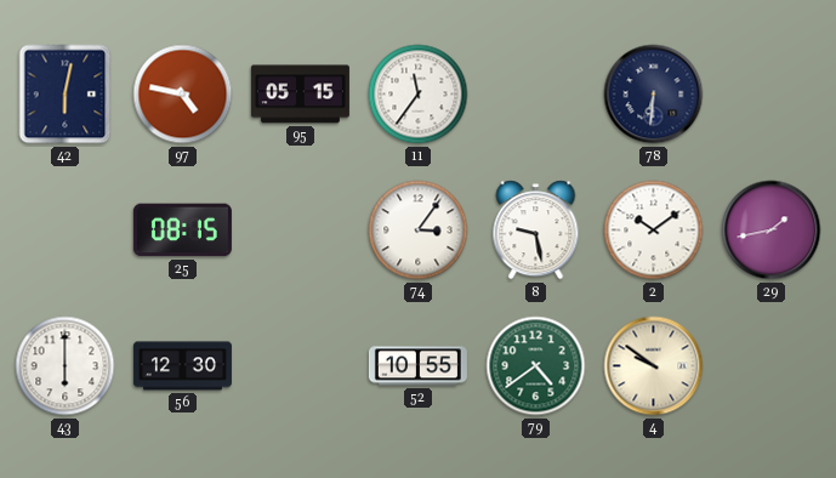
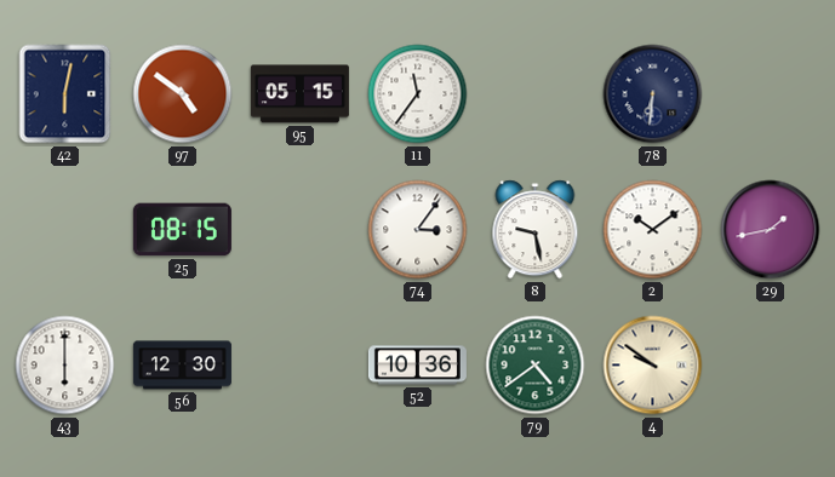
97: 4:47 -> 4:51 (183, 94)
52: 10:55 -> 10:36 (417, 366)
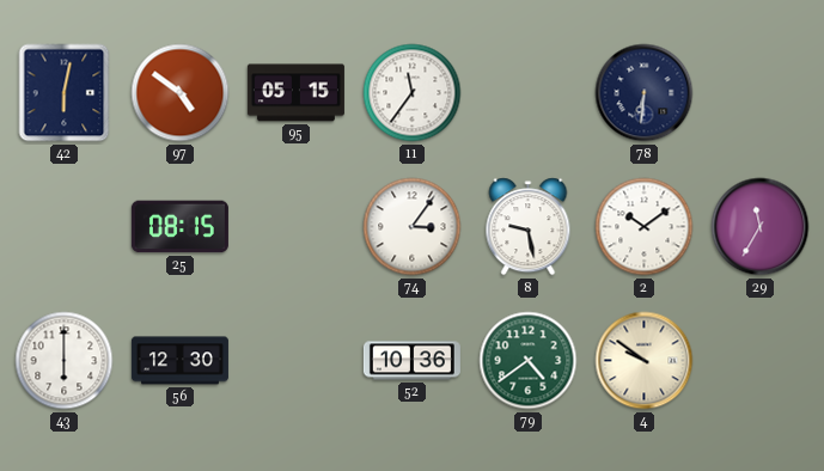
29: 1:43 -> 11:35 (761, 227)
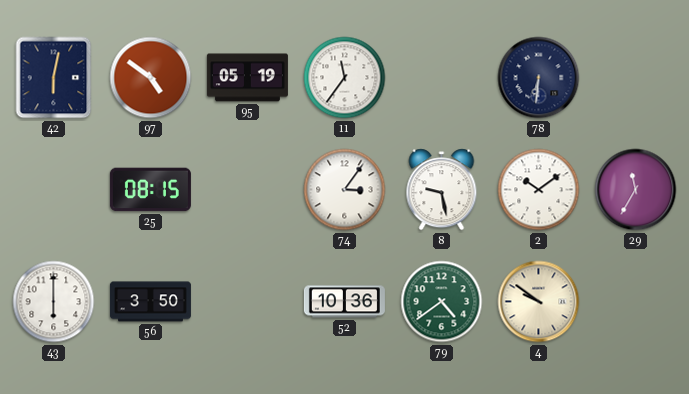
95: 05:15 -> 05:19 (247, 78)
56: 12:30 -> 3:50 (150, 302)
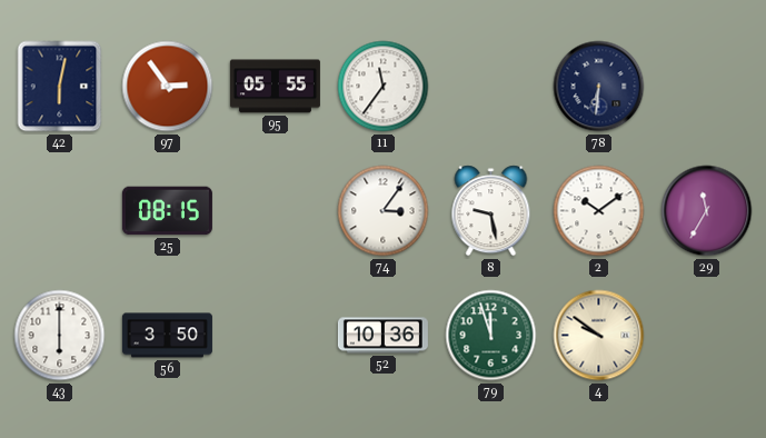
97: 4:51 -> 2:54 (168, 87)
95: 05:19 -> 05:55 (275, 87)
79: 4:39 -> 11:57 (491, 336)
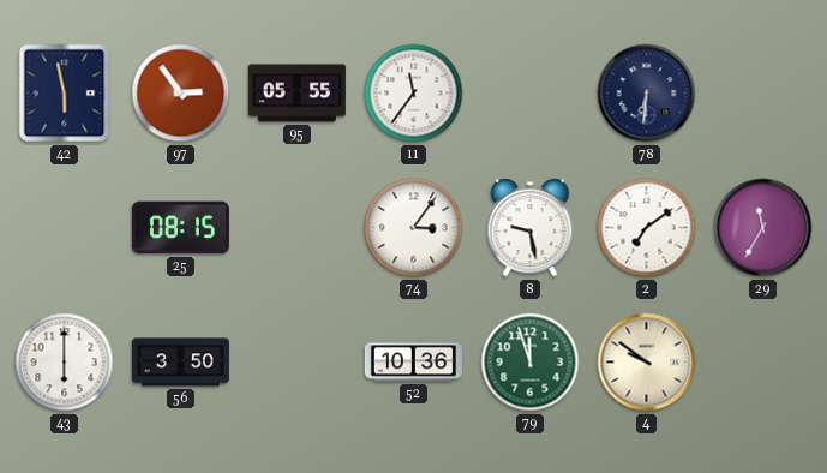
42: 6:02 -> 5:58 (65, 94)
2: 10:09 -> 7:09 (647, 228)
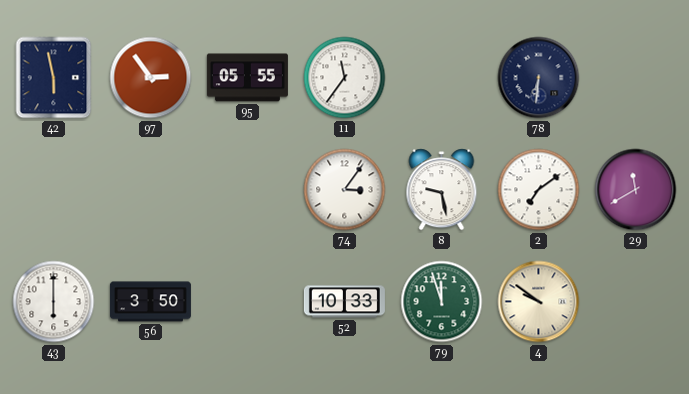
25: 08:15 -> none (180, 228)
29: 11:35 -> 11:40 (636, 190)
52: 10:36 -> 10:33 (344, 302)
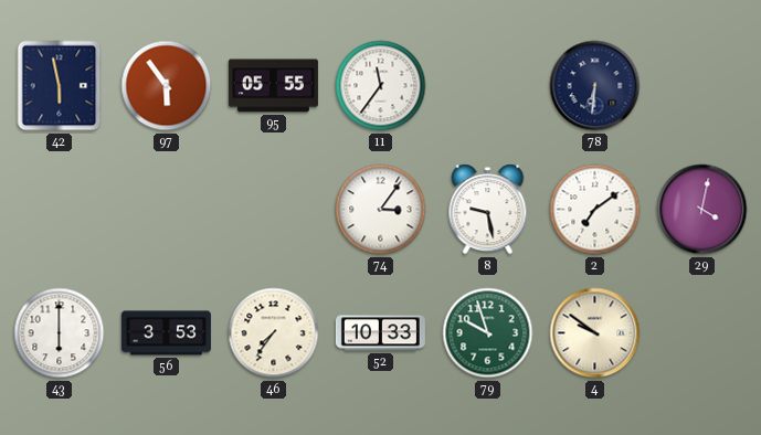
97: 2:54 -> 5:54 (167, 86)
29: 11:40 -> 4:02 (702, 210)
56: 3:50 -> 3:53 (166, 333)
46: none -> 7:36 (274, 333)
79: 11:57 -> 9:57 (488, 333)
